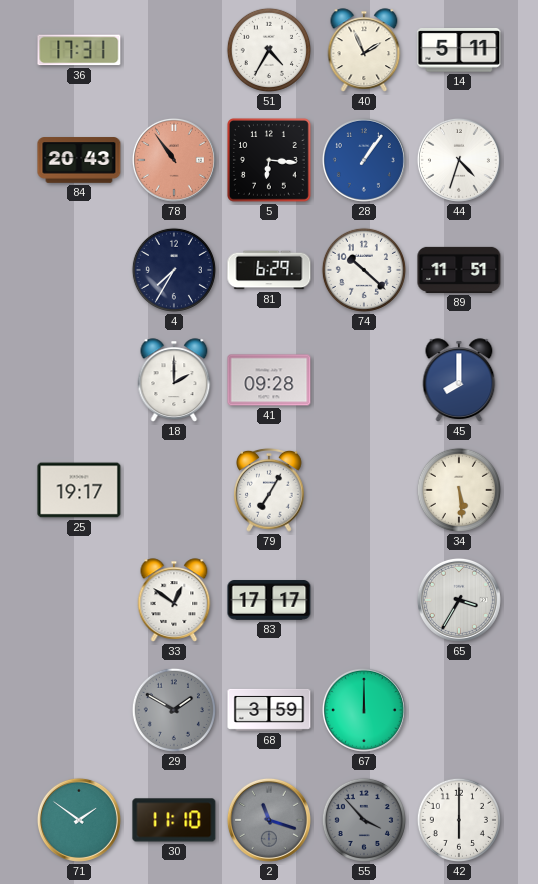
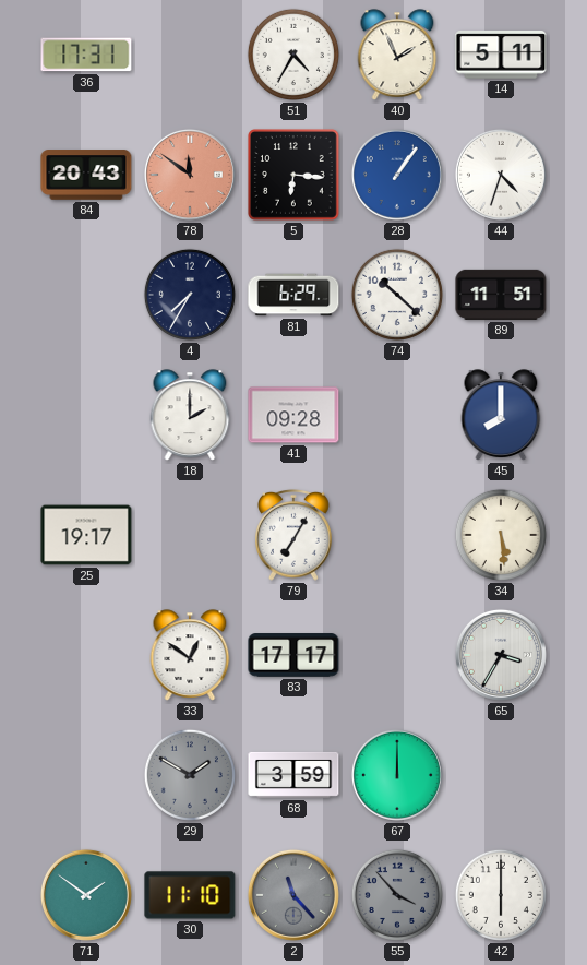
78: 10:54 -> 11:51 (190, 175)
2: 11:18 -> 11:23 (293, 895)
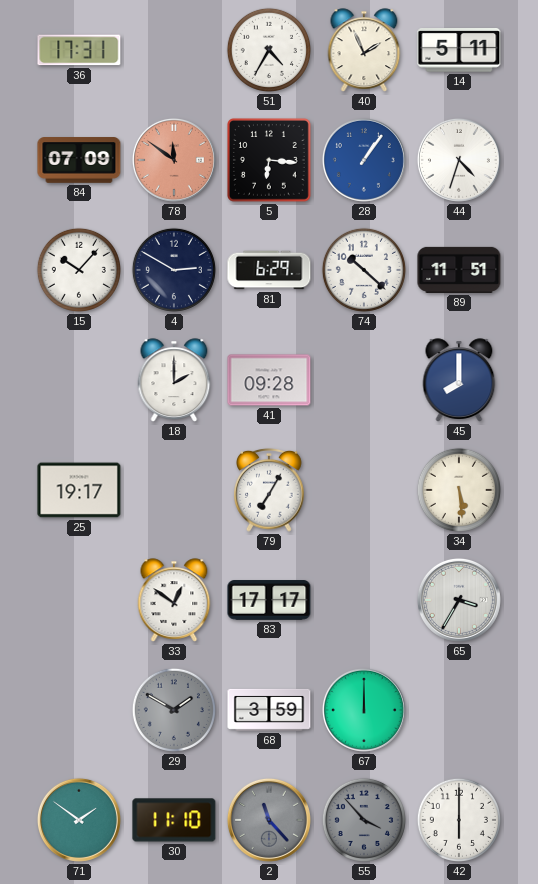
84: 20:43 -> 07:09 (79, 160)
15: none -> 10:07 (79, 270)
4: 7:35 -> 2:50 (174, 270)
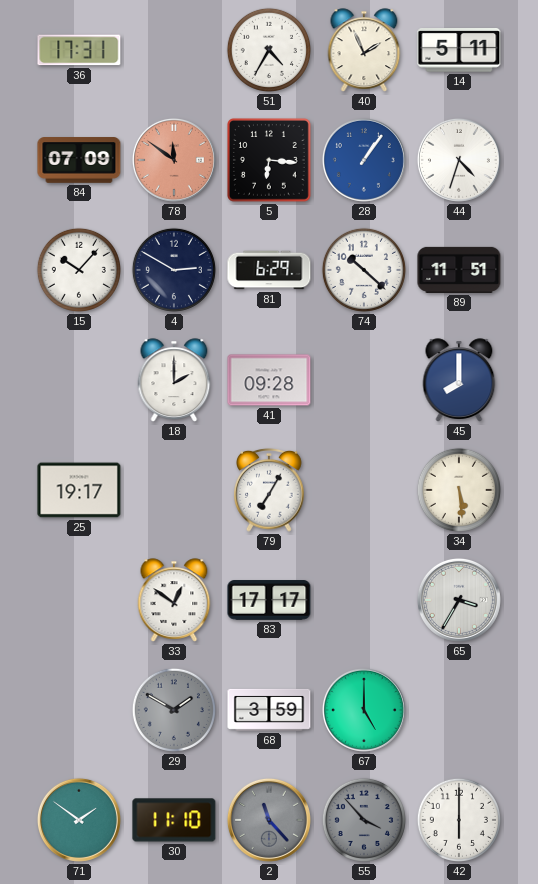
67: 12:00 -> 5:00 (364, 710)
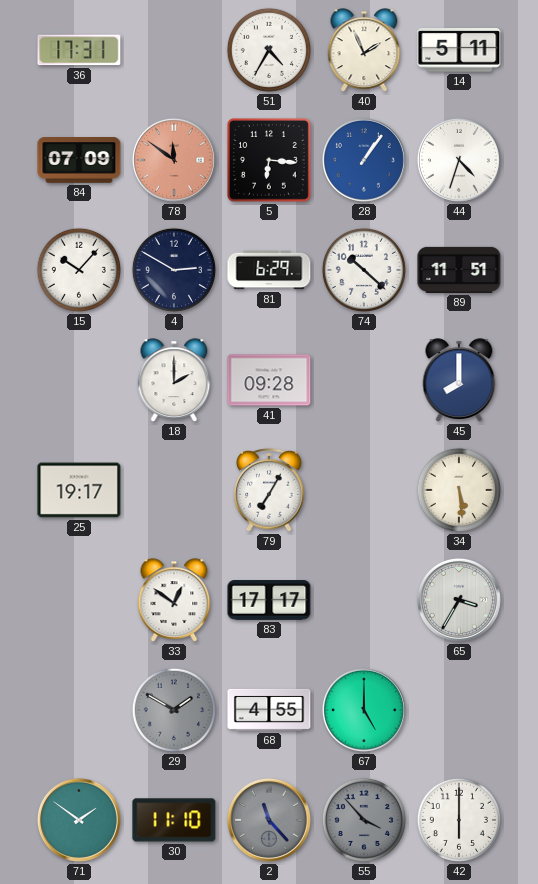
68: 3:59 -> 4:55 (269, 710)
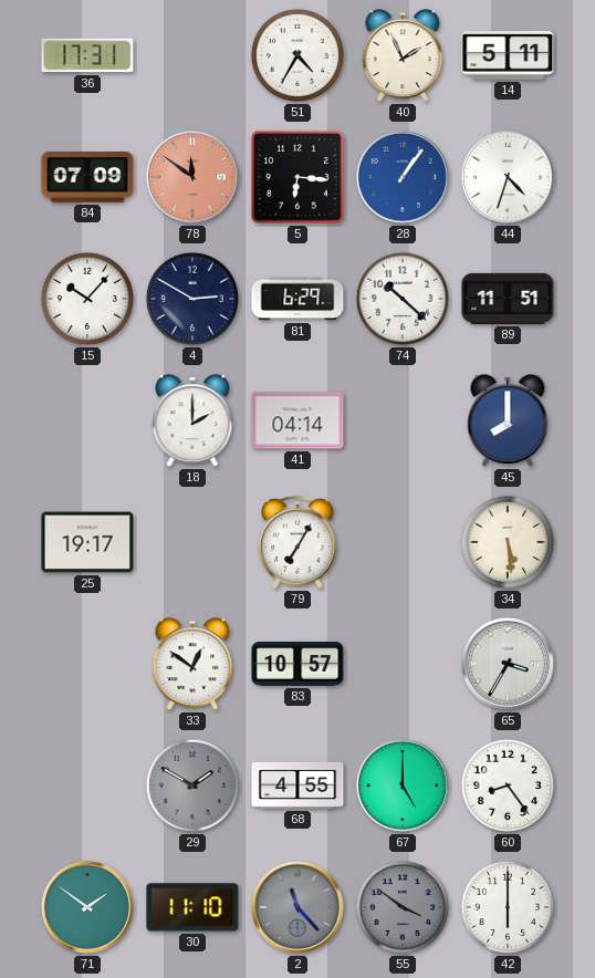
41: 09:28 -> 04:14 (297, 420)
83: 17:17 -> 10:57 (297, 664)
60: none -> 8:24 (508, 785)
55: 3:53 -> 3:51 (403, 907)
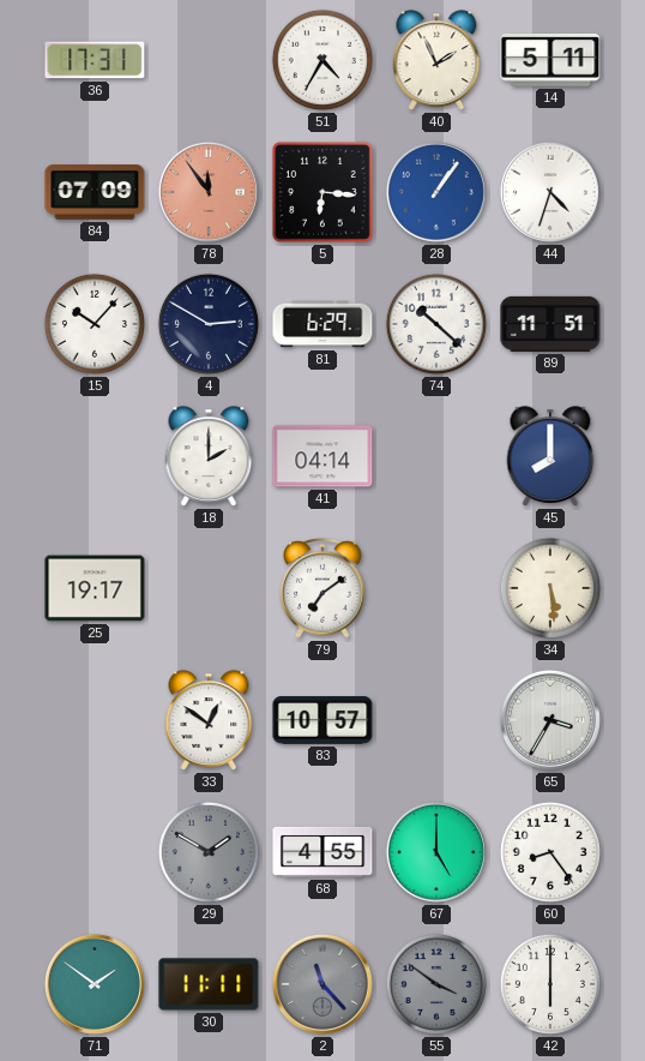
78: 11:51 -> 11:54 (209, 192)
79: 7:05 -> 7:09 (322, 588)
30: 11:10 -> 11:11 (209, 984)
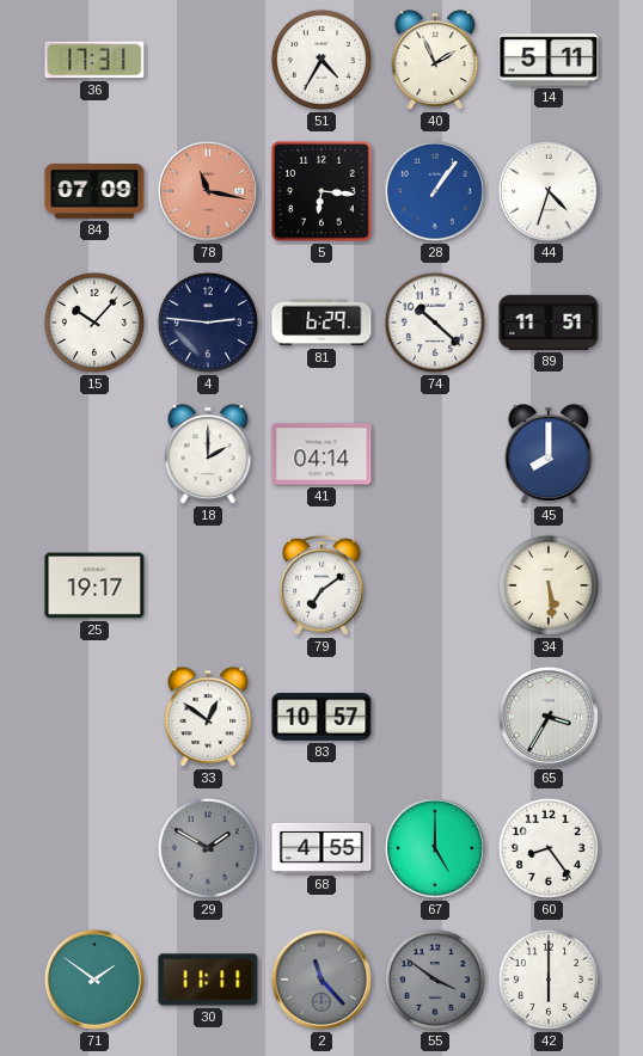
78: 11:54 -> 11:17 (208, 191)
4: 2:50 -> 2:46 (208, 323)
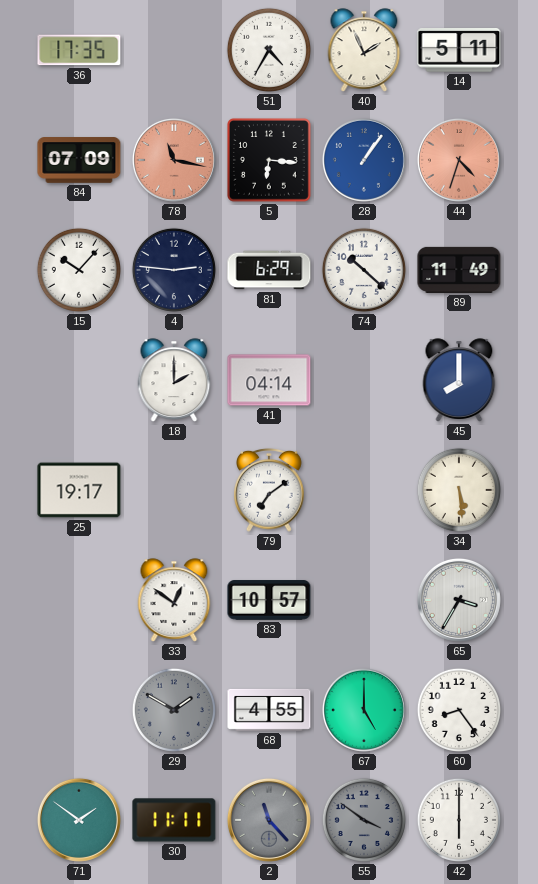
36: 17:31 -> 17:35 (79, 50)
44 dial: white -> salmon (459, 160)
89: 11:51 -> 11:49 (459, 270)
